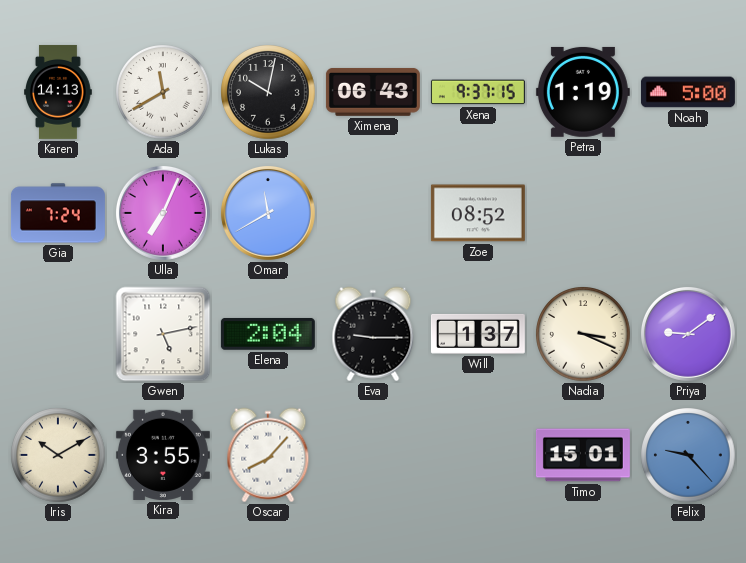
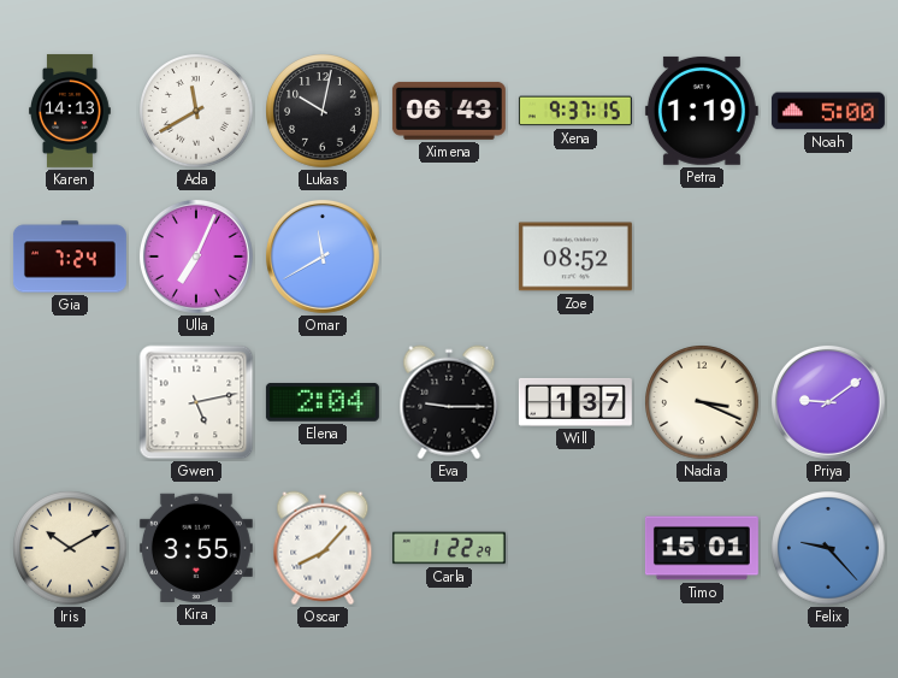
Carla: none -> 1:22 (449, 548)
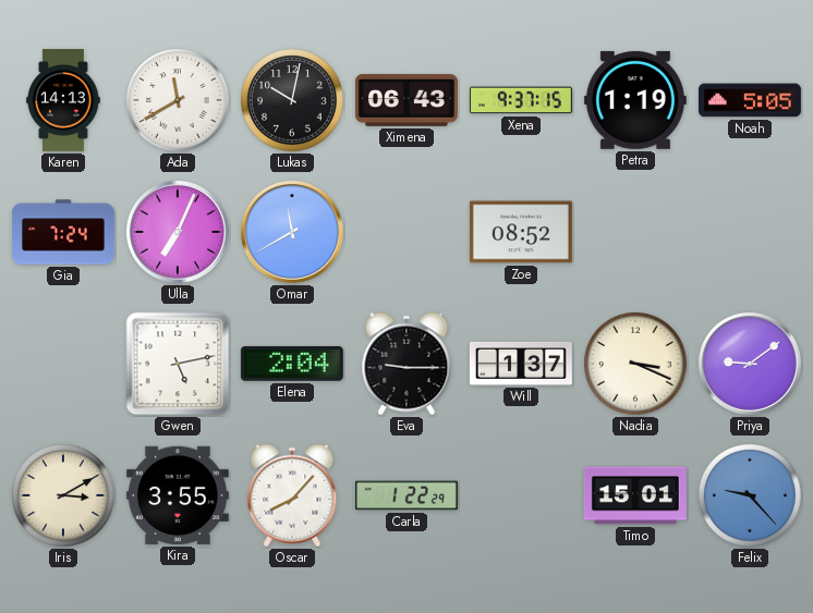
Noah: 5:00 -> 5:05 (750, 100)
Iris: 10:10 -> 3:10 (63, 495)
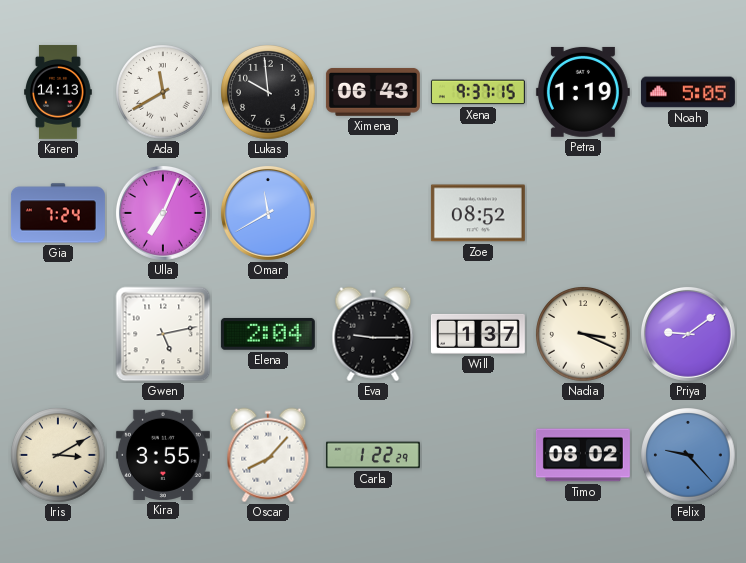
Lukas: 10:02 -> 9:59 (268, 92)
Timo: 15:01 -> 08:02 (583, 455)
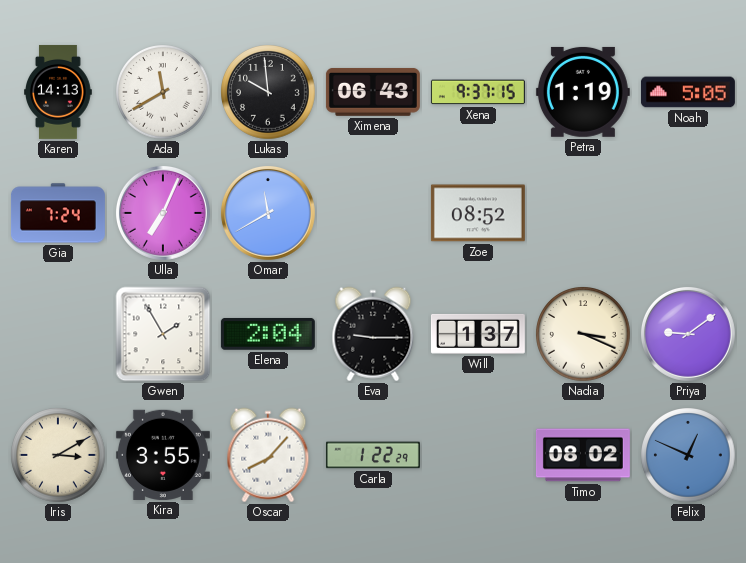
Gwen: 5:13 -> 1:55 (163, 334)
Felix: 9:23 -> 12:49 (688, 455)
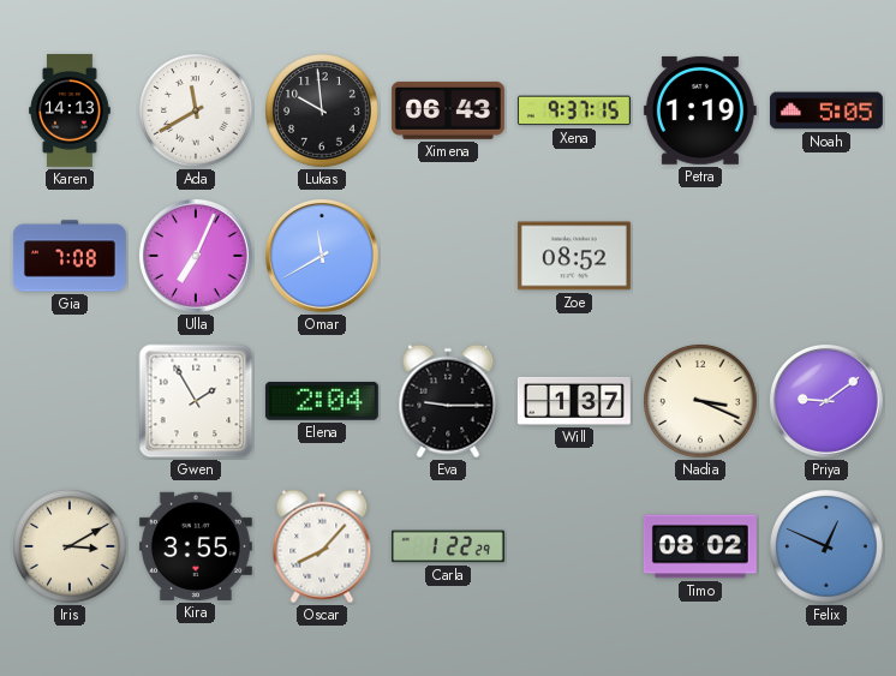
Gia: 7:24 -> 7:08 (70, 256)
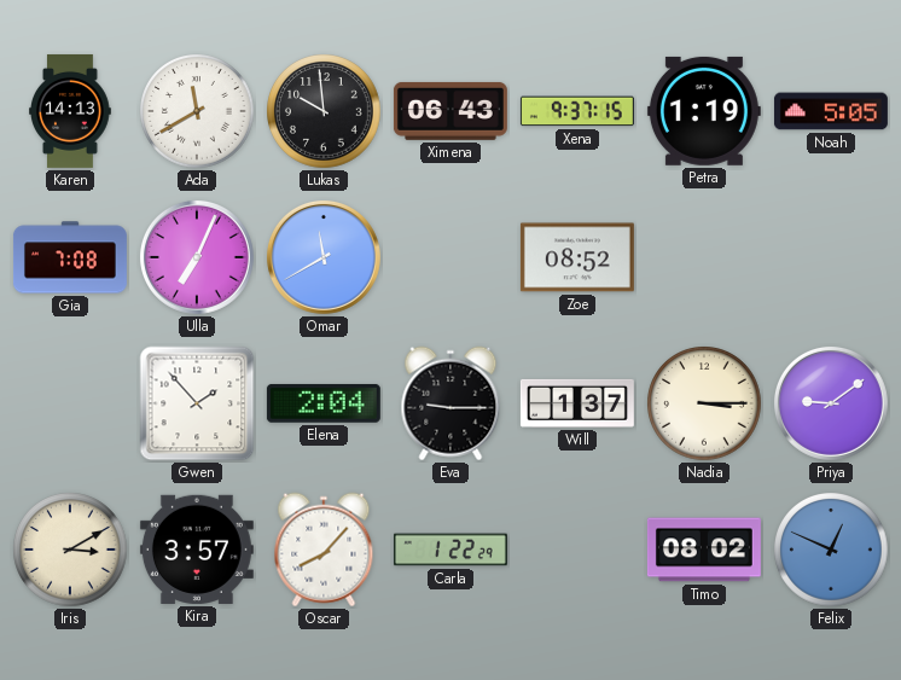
Gwen: 1:55 -> 1:53 (197, 403)
Nadia: 3:19 -> 3:15 (704, 403)
Kira: 3:55 -> 3:57 (197, 550)
